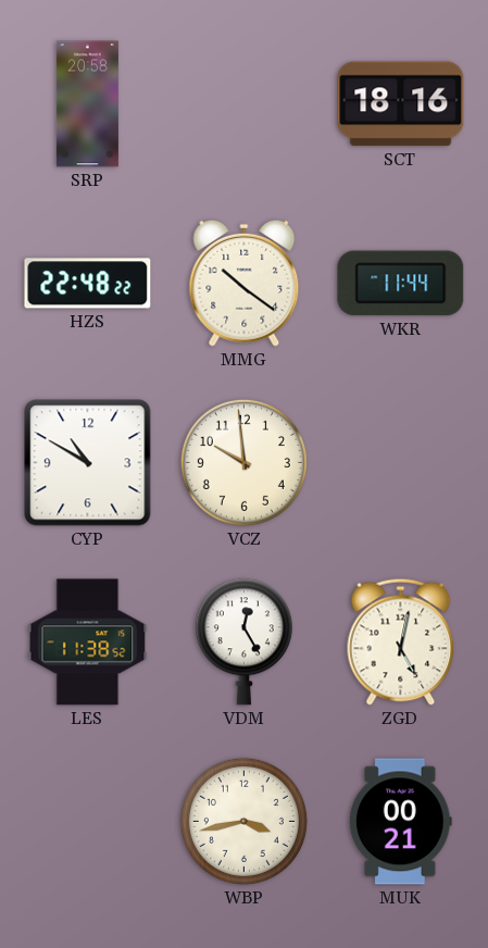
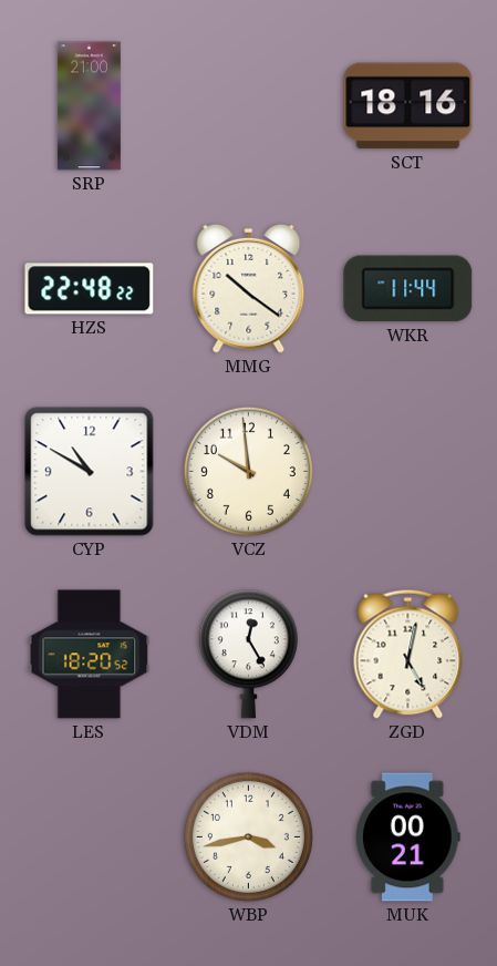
SRP: 20:58 -> 21:00 (89, 106)
LES: 11:38 -> 18:20 (90, 655)
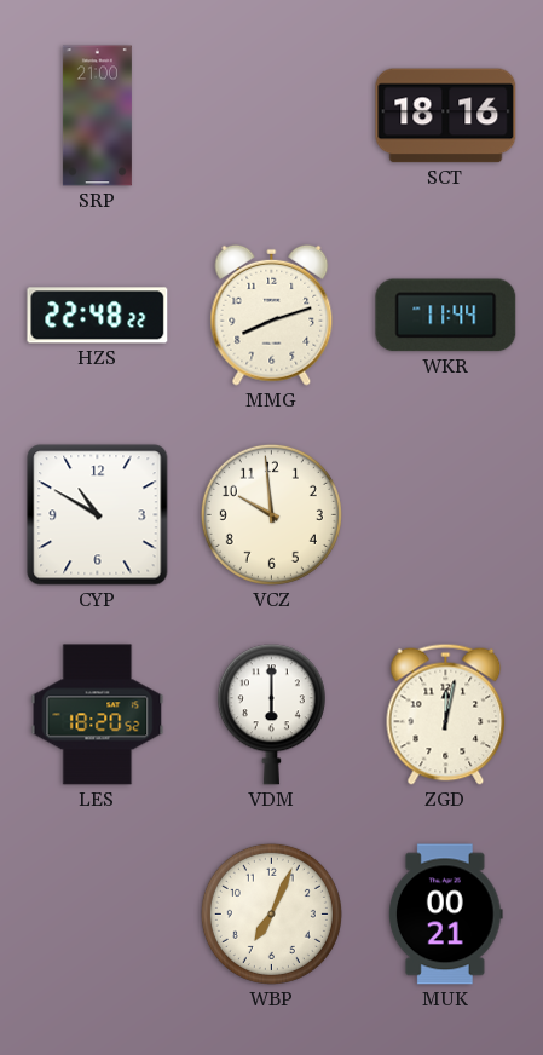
MMG: 10:21 -> 8:12 (272, 315)
VDM: 12:25 -> 6:00 (271, 715)
ZGD: 5:02 -> 12:02 (446, 714)
WBP: 3:43 -> 7:04 (271, 913)
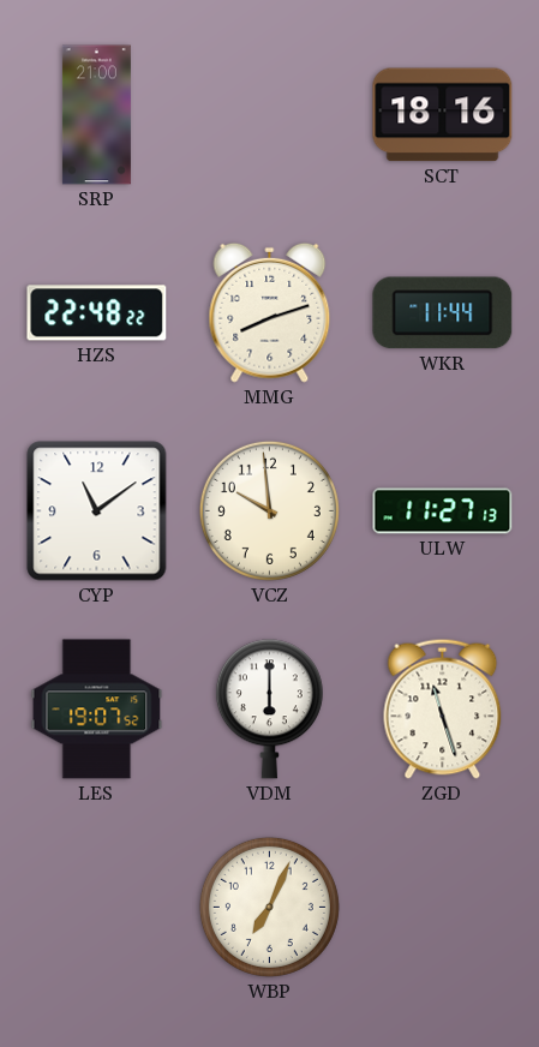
CYP: 10:50 -> 11:09 (97, 511)
ULW: none -> 11:27 (443, 511)
LES: 18:20 -> 19:07 (97, 710)
ZGD: 12:02 -> 11:27 (443, 708)
MUK: 00:21 -> none (446, 915)
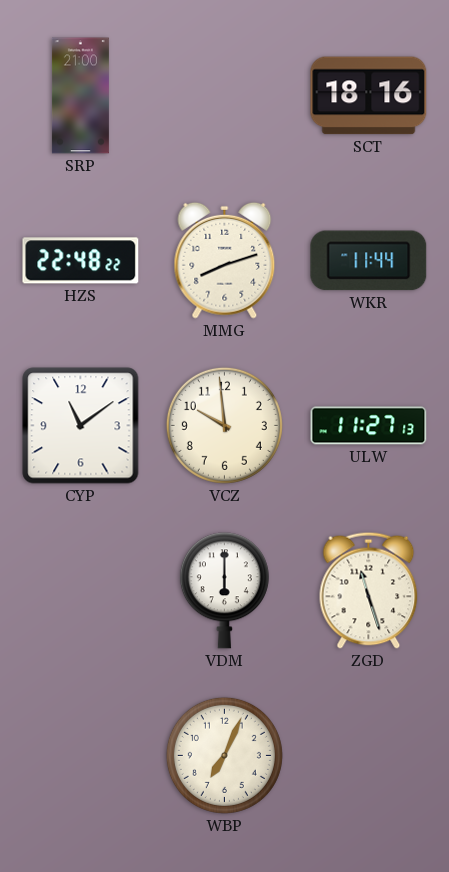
LES: 19:07 -> none (97, 710)
